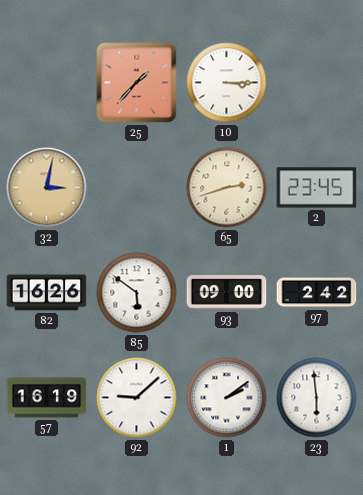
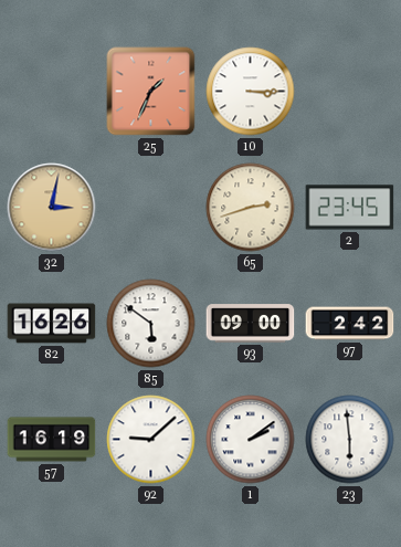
25: 1:37 -> 1:34 (151, 92)
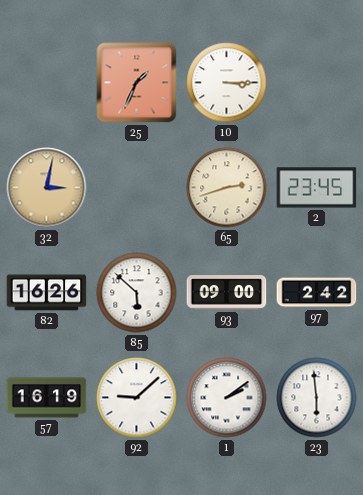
85: 5:51 -> 5:52 (137, 293)
